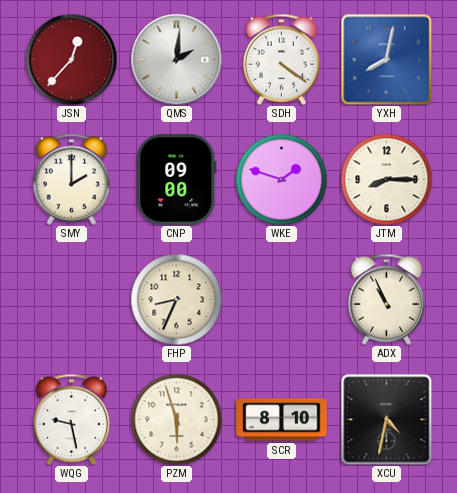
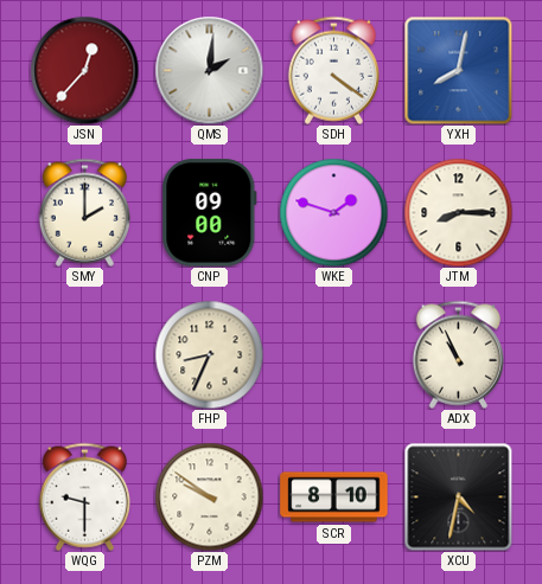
WQG: 9:28 -> 9:30 (84, 496)
PZM: 5:57 -> 9:51 (209, 496)
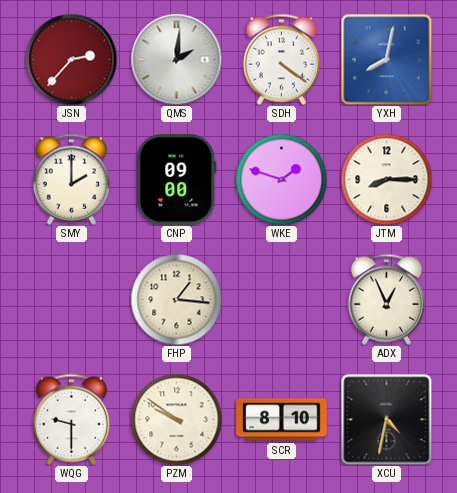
JSN: 12:37 -> 2:37 (71, 59)
FHP: 8:34 -> 1:16 (176, 299)
ADX: 10:56 -> 12:56 (386, 299)
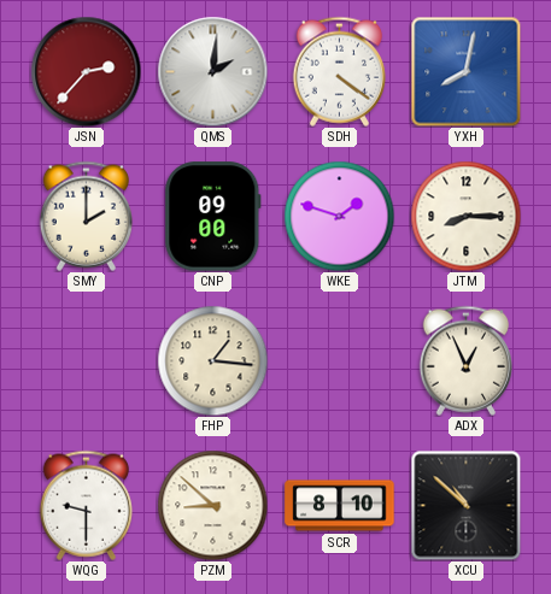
PZM: 9:51 -> 8:52 (212, 505)
XCU: 4:32 -> 10:52 (465, 505)
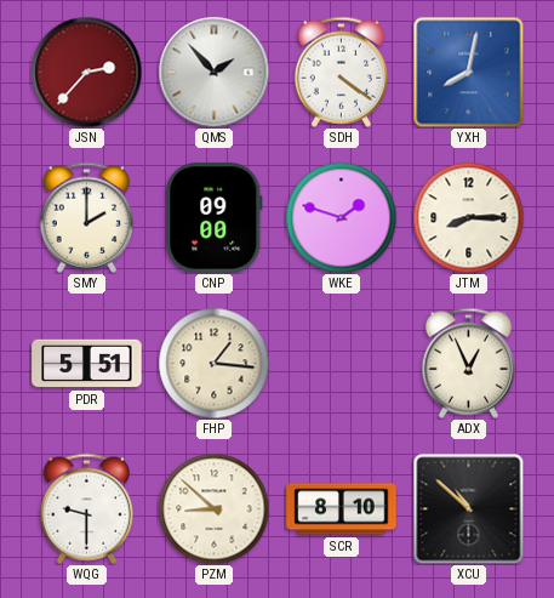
QMS: 2:01 -> 1:53 (213, 72)
PDR: none -> 5:51 (87, 364)
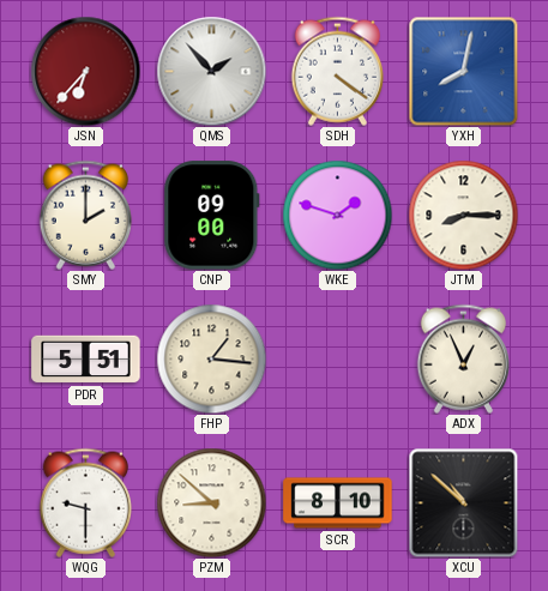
JSN: 2:37 -> 6:37 (85, 71)
